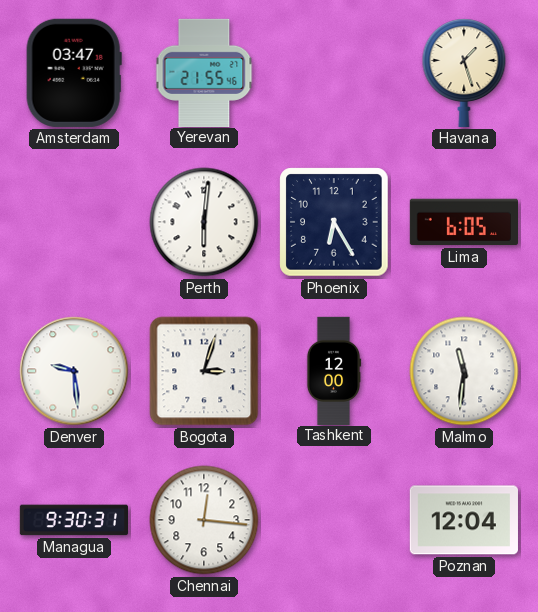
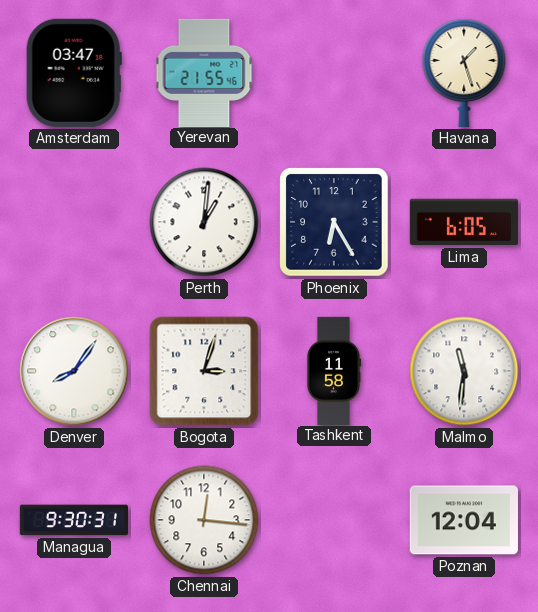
Perth: 6:01 -> 1:01 (204, 222)
Denver: 9:29 -> 8:06 (74, 371)
Tashkent: 12:00 -> 11:58 (334, 370)
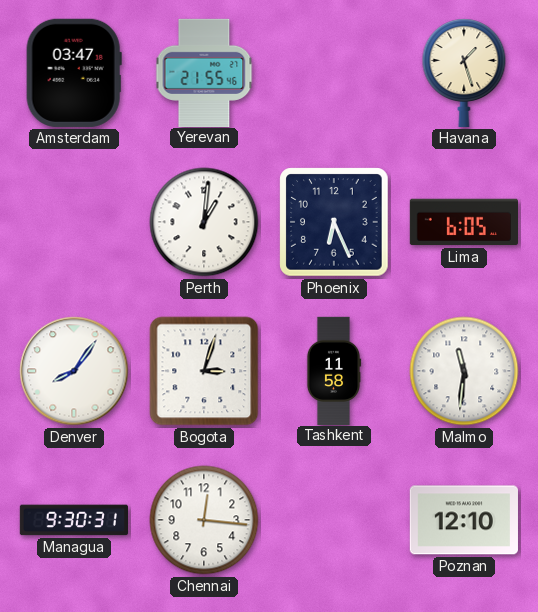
Phoenix: 6:25 -> 6:26 (334, 222)
Poznan: 12:04 -> 12:10 (464, 520)
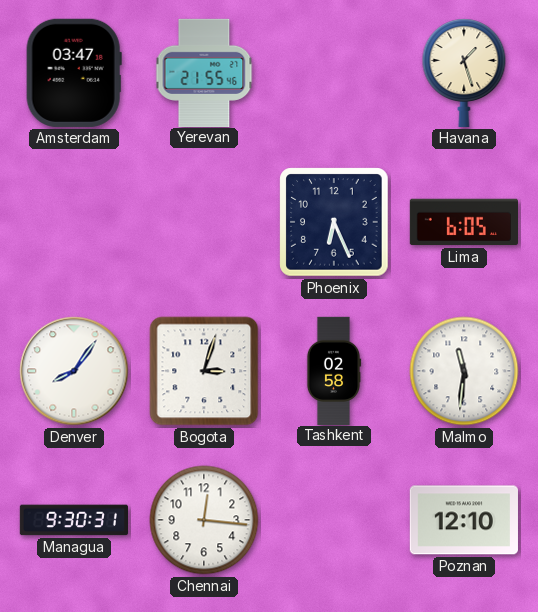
Perth: 1:01 -> none (204, 222)
Tashkent: 11:58 -> 02:58 (334, 370)
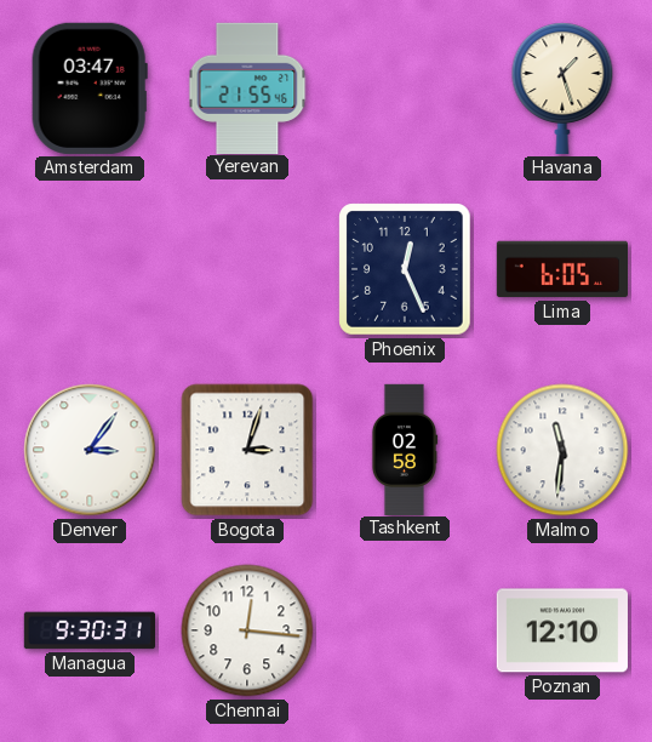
Phoenix: 6:26 -> 12:26 (405, 269)
Denver: 8:06 -> 3:06 (90, 450)
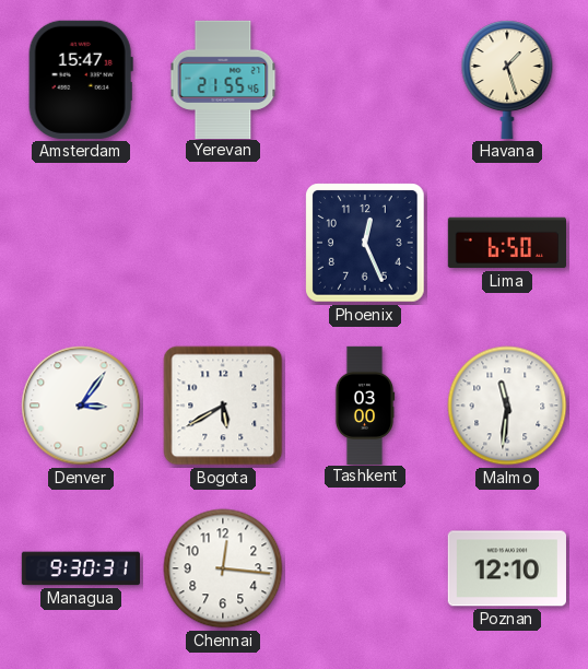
Amsterdam: 03:47 -> 15:47 (81, 80)
Lima: 6:05 -> 6:50 (506, 243)
Bogota: 3:03 -> 5:40 (223, 406)
Tashkent: 02:58 -> 03:00 (365, 404)
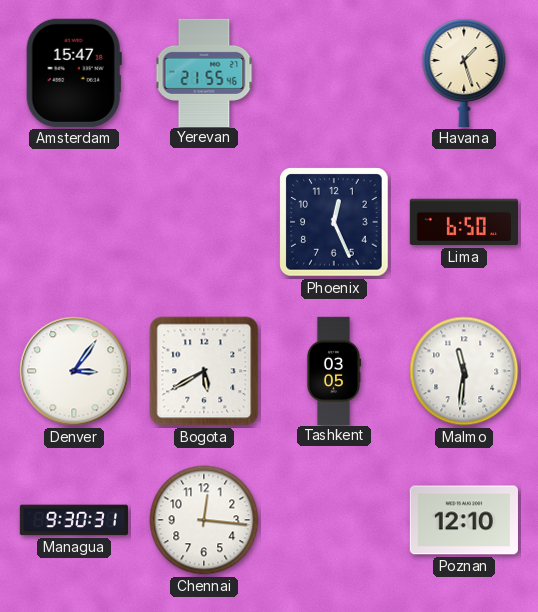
Tashkent: 03:00 -> 03:05 (334, 370)
